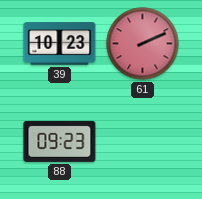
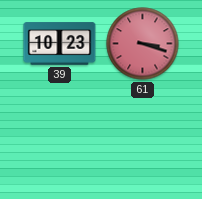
61: 2:11 -> 3:18 (143, 44)
88: 09:23 -> none (60, 141)
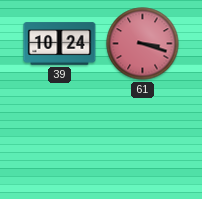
39: 10:23 -> 10:24 (60, 44)
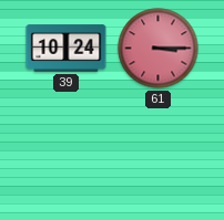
61: 3:18 -> 3:15 (159, 49)
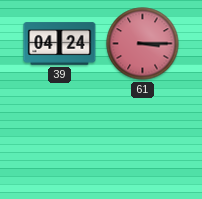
39: 10:24 -> 04:24 (60, 44)
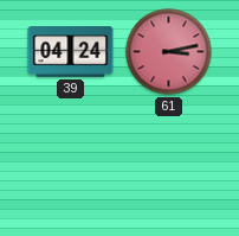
61: 3:15 -> 3:13 (169, 52)
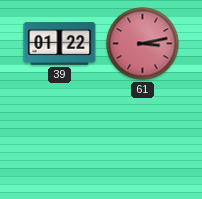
39: 04:24 -> 01:22 (60, 44)
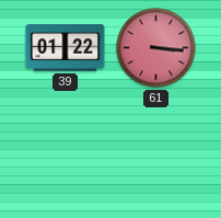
61: 3:13 -> 3:16 (156, 48)
